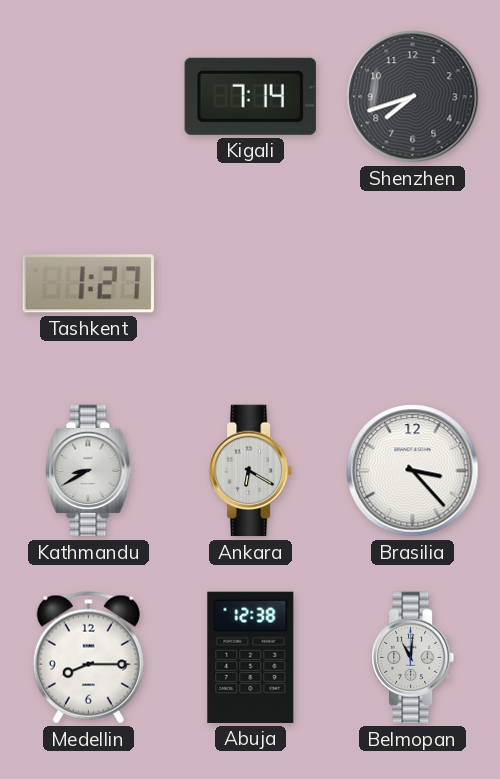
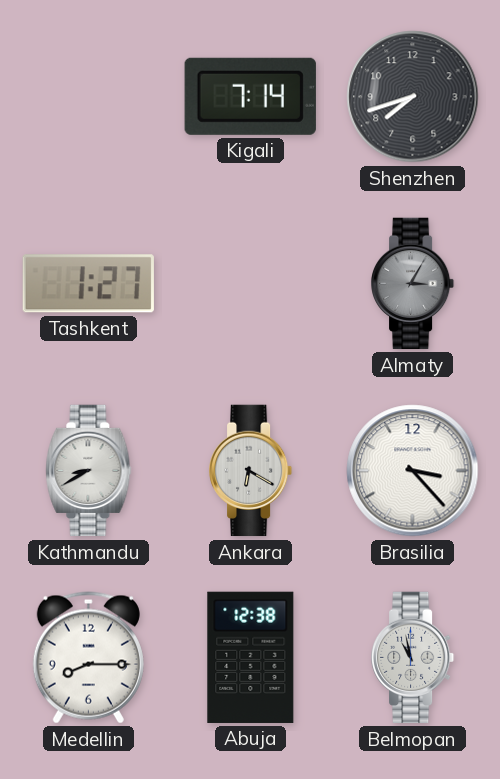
Almaty: none -> 3:05 (413, 284)
Belmopan: 11:01 -> 10:58 (413, 658)
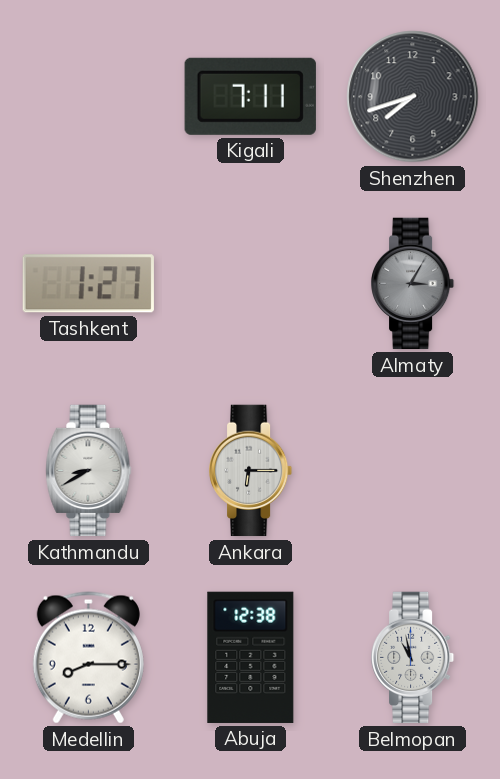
Kigali: 7:14 -> 7:11 (250, 96)
Ankara: 6:20 -> 6:15 (251, 471)
Brasilia: 3:23 -> none (413, 471)
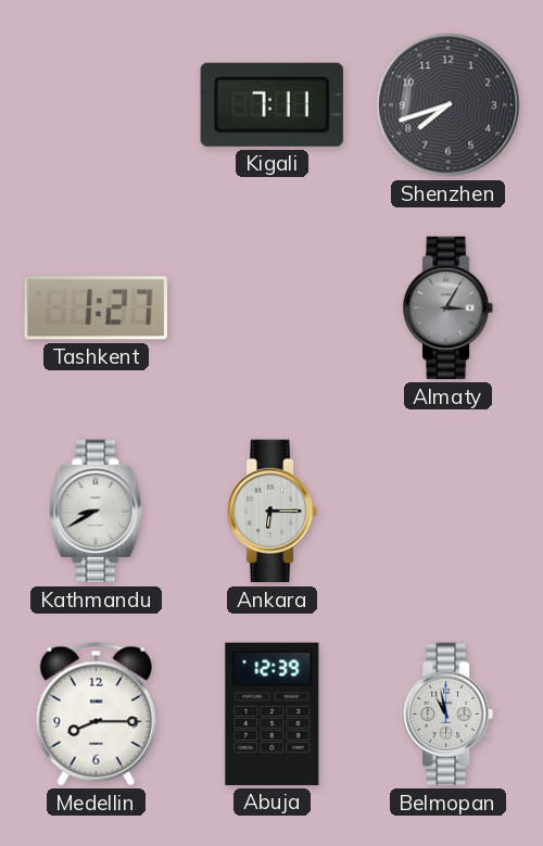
Abuja: 12:38 -> 12:39 (273, 714)
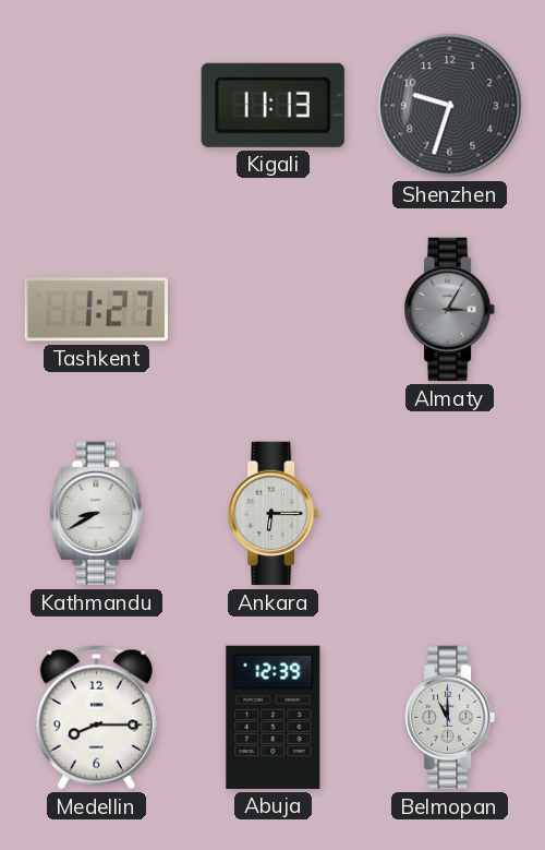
Kigali: 7:11 -> 11:13 (272, 105)
Shenzhen: 7:42 -> 9:33 (450, 106)
Belmopan: 10:58 -> 11:00 (450, 718)
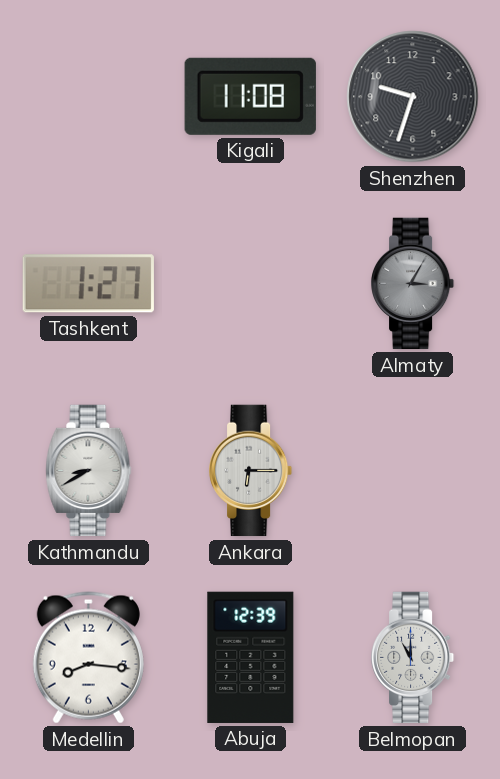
Kigali: 11:13 -> 11:08 (250, 96)
Medellin: 8:15 -> 8:16 (88, 658)
